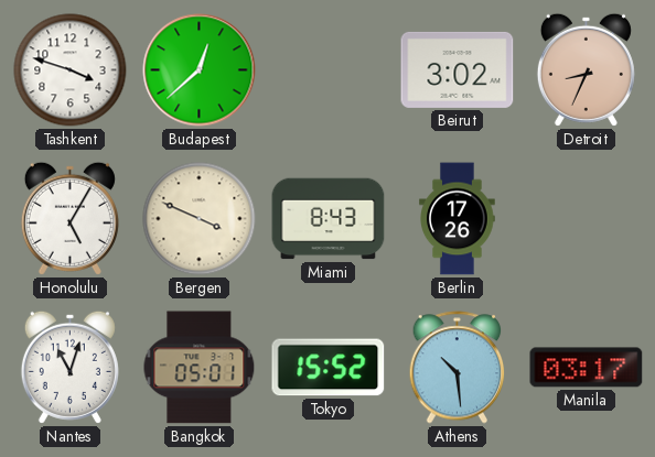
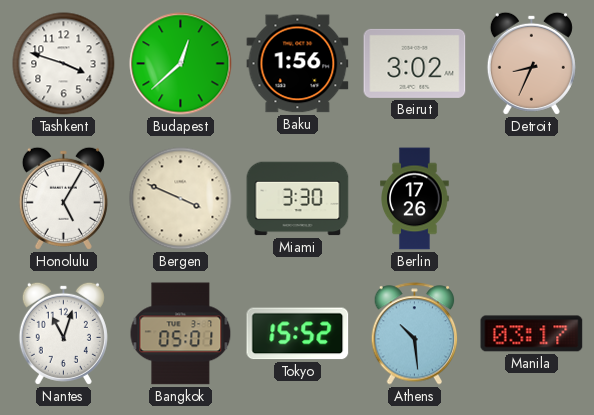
Baku: none -> 1:56 (298, 64)
Miami: 8:43 -> 3:30 (298, 199)
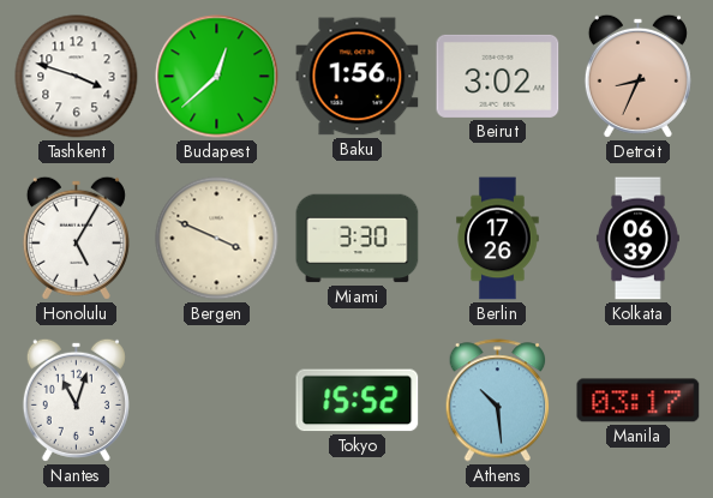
Kolkata: none -> 06:39 (637, 239)
Bangkok: 05:01 -> none (181, 334)
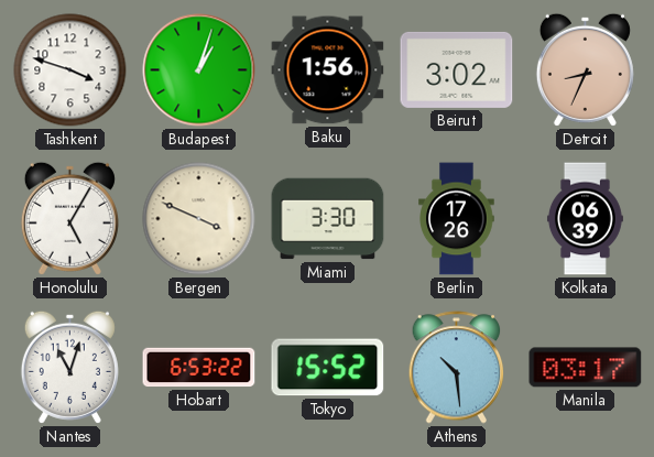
Budapest: 12:38 -> 1:03 (199, 70)
Hobart: none -> 6:53 (199, 368)
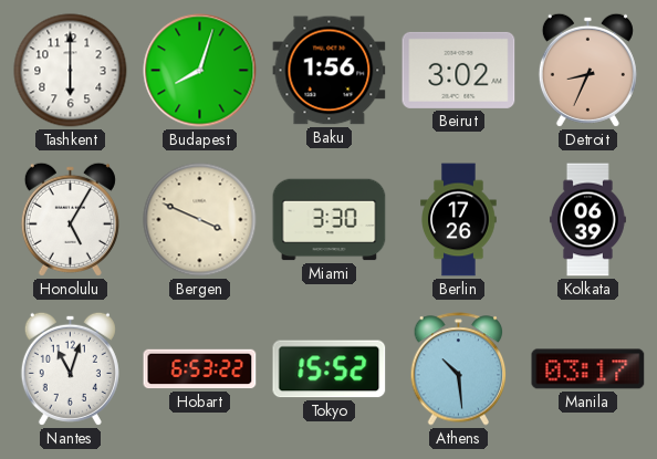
Tashkent: 3:48 -> 6:00 (71, 71)
Budapest: 1:03 -> 8:03 (200, 71)
